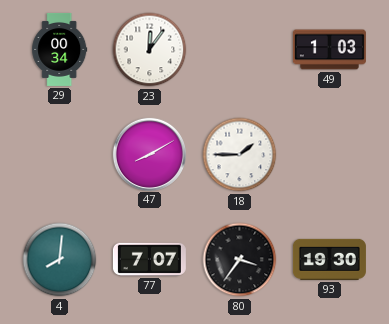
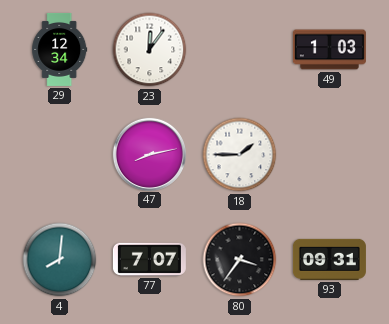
29: 00:34 -> 12:34 (60, 49)
47: 8:10 -> 8:13 (149, 154)
93: 19:30 -> 09:31 (329, 259)
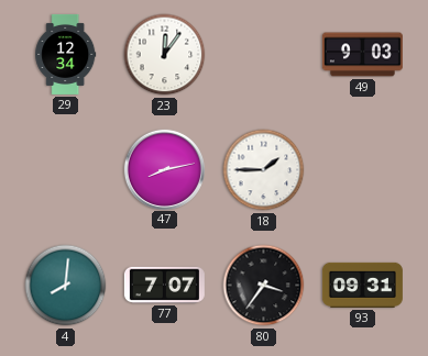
49: 1:03 -> 9:03 (362, 55)
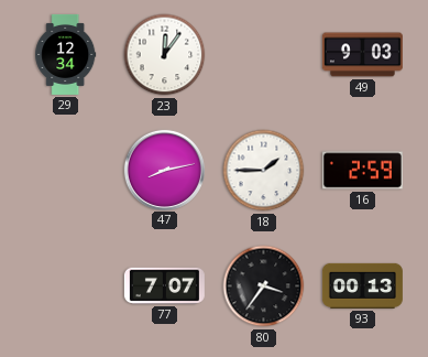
16: none -> 2:59 (362, 171)
4: 8:01 -> none (66, 286)
93: 09:31 -> 00:13 (362, 285)
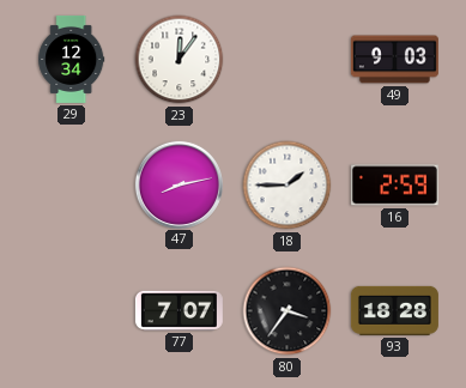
93: 00:13 -> 18:28 (394, 310)
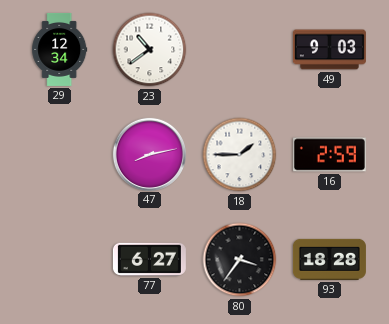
23: 12:06 -> 10:39 (150, 50)
77: 7:07 -> 6:27 (149, 259)
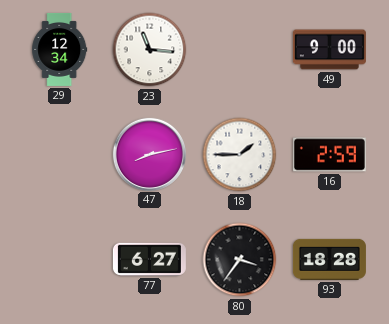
23: 10:39 -> 11:16 (150, 50)
49: 9:03 -> 9:00 (329, 50)
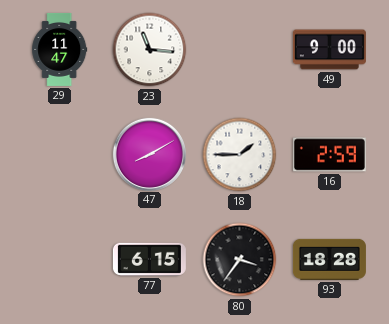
29: 12:34 -> 11:47 (60, 49)
47: 8:13 -> 8:10 (149, 154)
77: 6:27 -> 6:15 (149, 259)
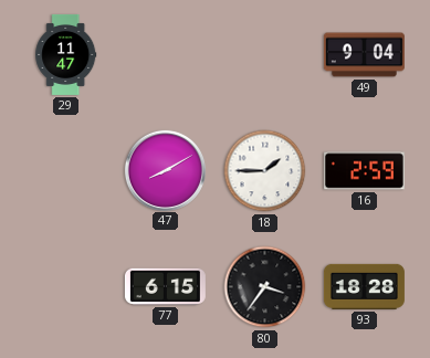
23: 11:16 -> none (150, 50)
49: 9:00 -> 9:04 (364, 55)
